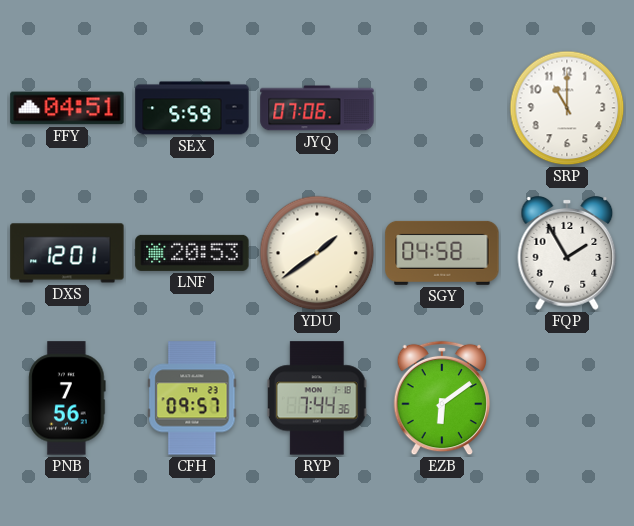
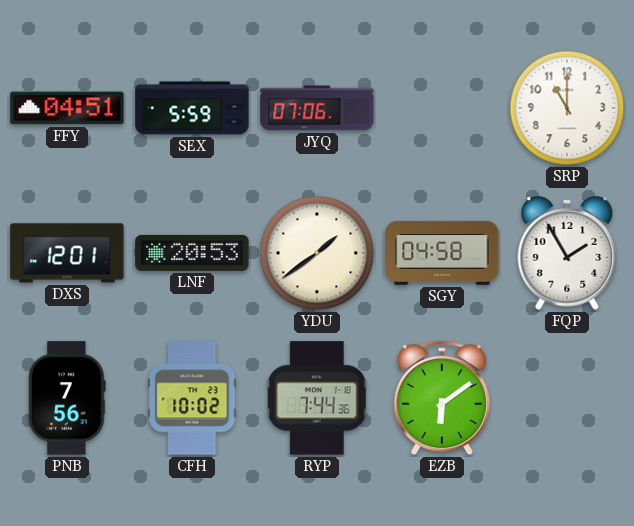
CFH: 09:57 -> 10:02 (192, 398)
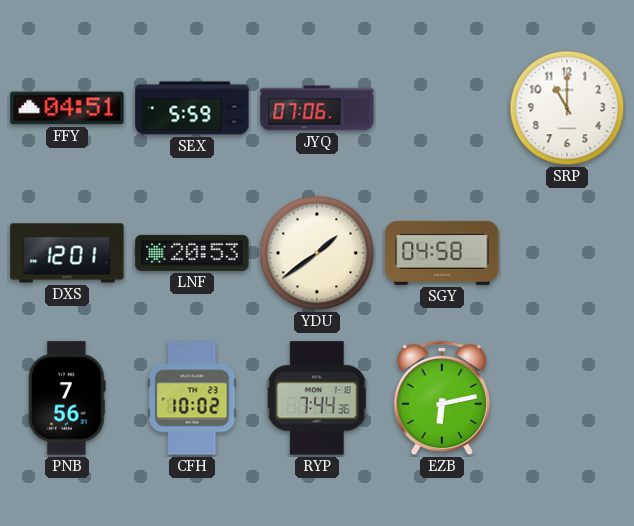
FQP: 1:55 -> none (567, 254)
EZB: 6:09 -> 6:13 (442, 398)
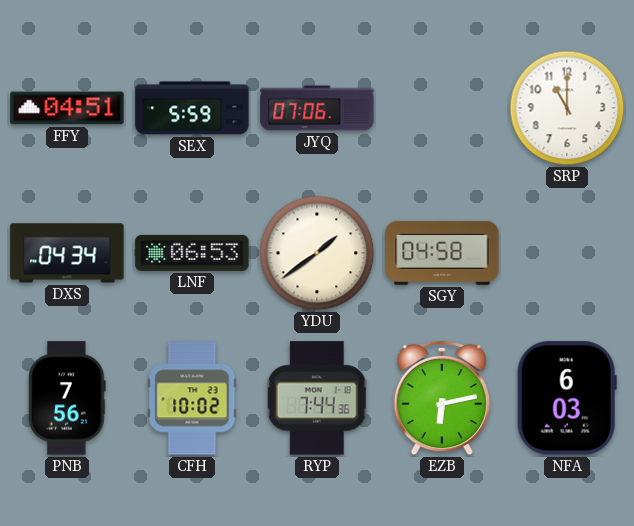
DXS: 12:01 -> 04:34 (67, 253)
LNF: 20:53 -> 06:53 (192, 253)
NFA: none -> 6:03 (567, 398)
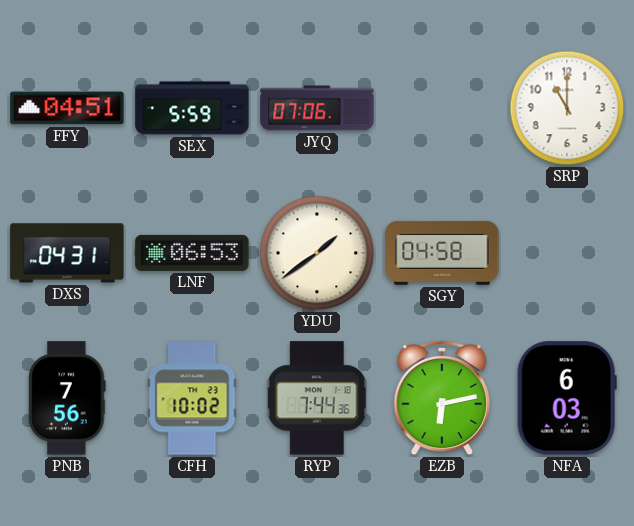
DXS: 04:34 -> 04:31 (67, 253)
